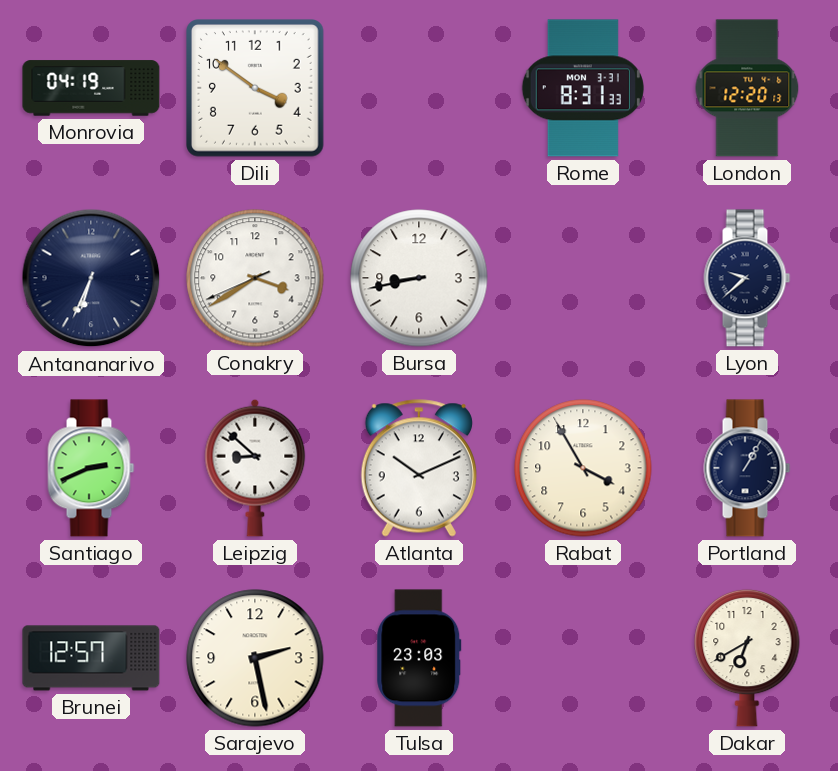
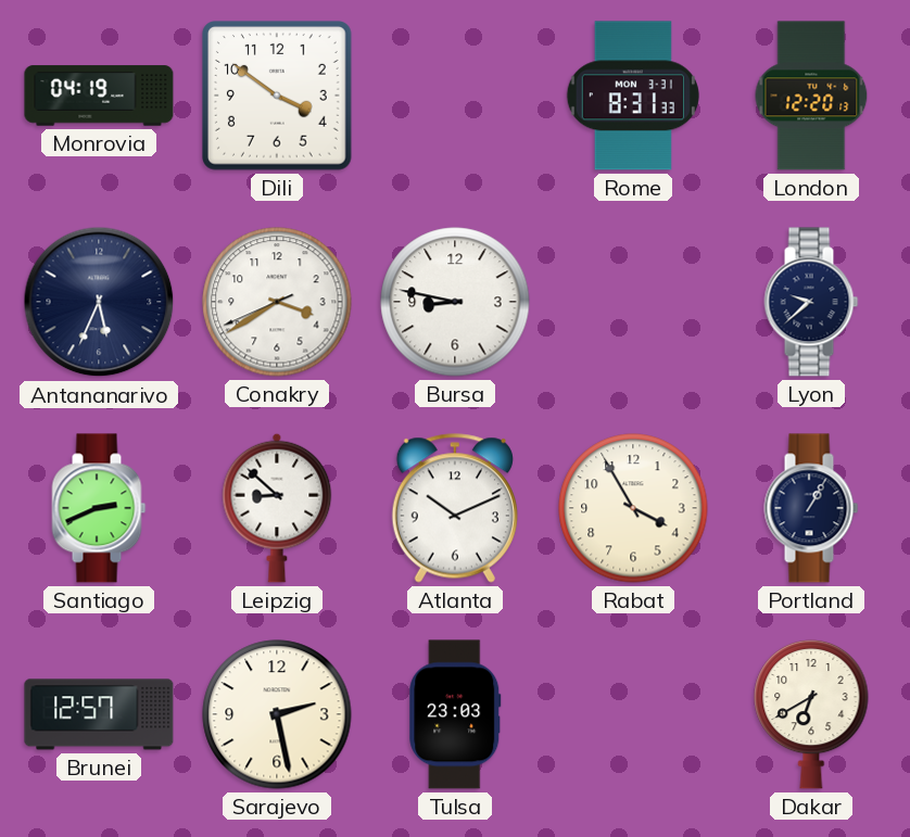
Antananarivo: 6:34 -> 5:34 (99, 302)
Bursa: 8:43 -> 8:47 (455, 302)
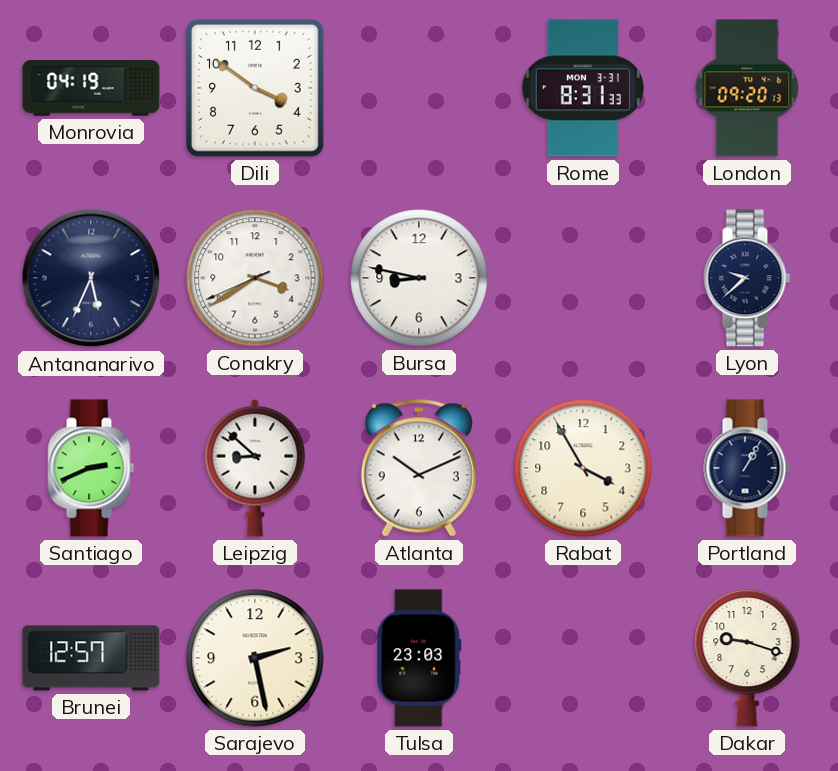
London: 12:20 -> 09:20 (747, 88)
Dakar: 6:40 -> 9:18 (747, 658)
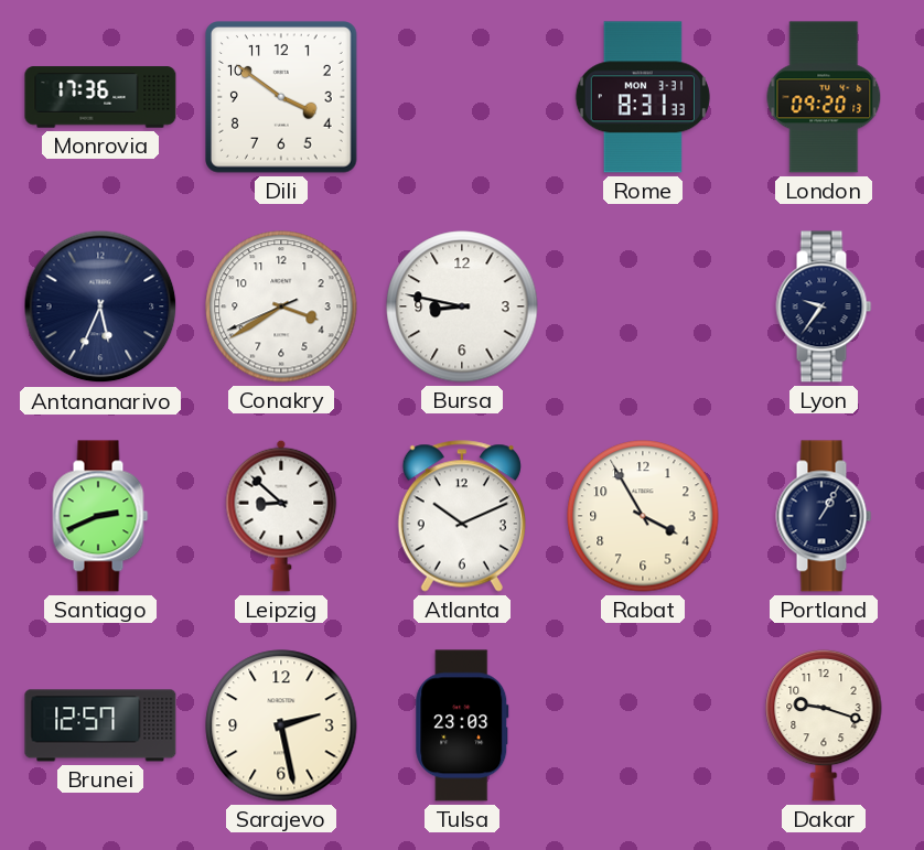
Monrovia: 04:19 -> 17:36 (100, 97)
Lyon: 9:38 -> 9:36 (824, 306)
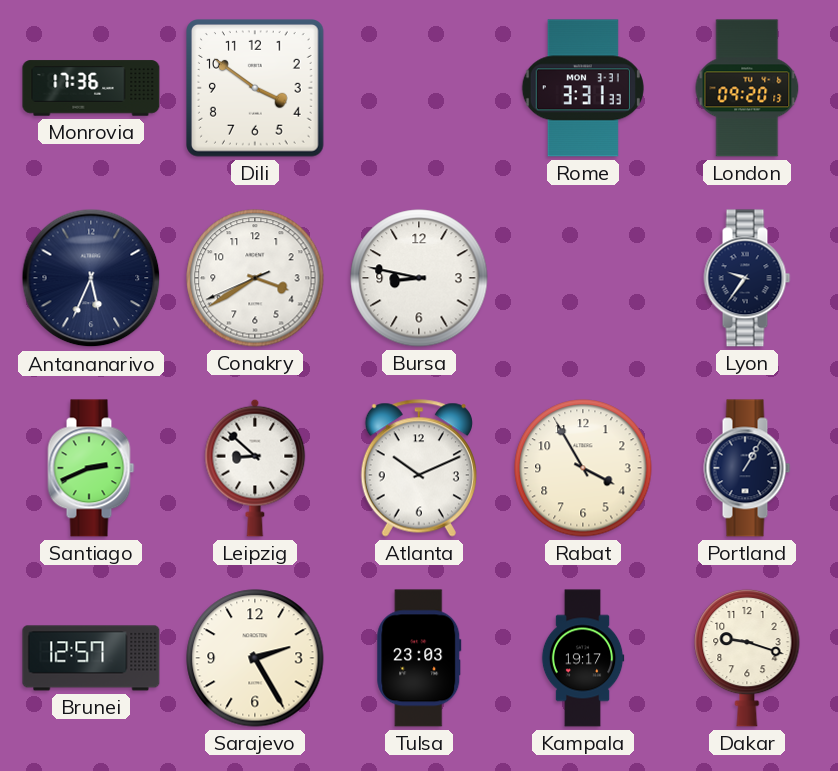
Rome: 8:31 -> 3:31 (583, 88)
Sarajevo: 2:28 -> 2:25 (255, 658)
Kampala: none -> 19:17 (583, 658)
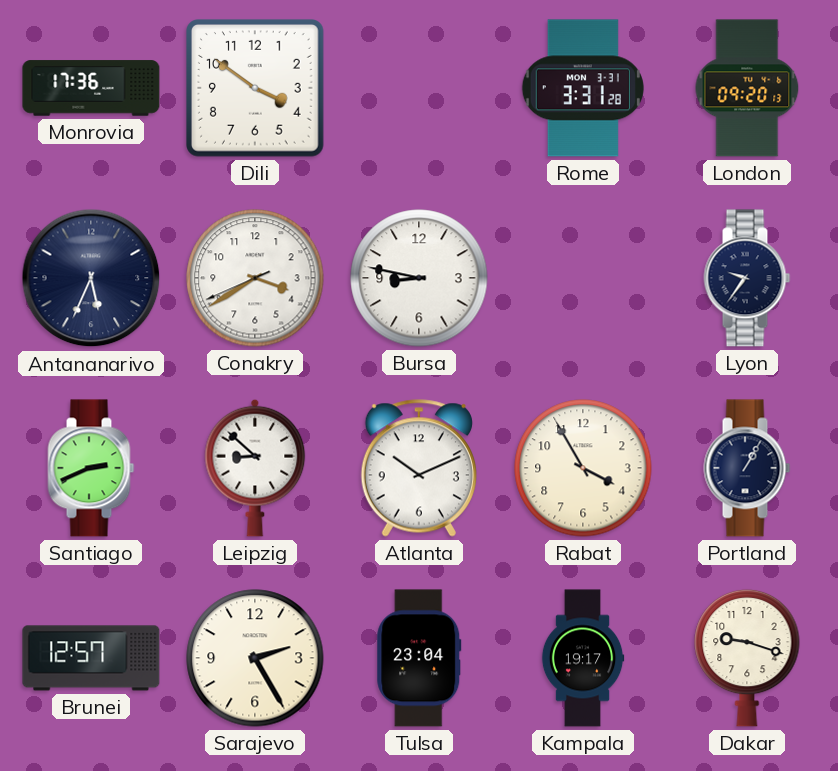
Rome: 3:31:33 -> 3:31:28 (583, 88)
Tulsa: 23:03 -> 23:04 (419, 658)
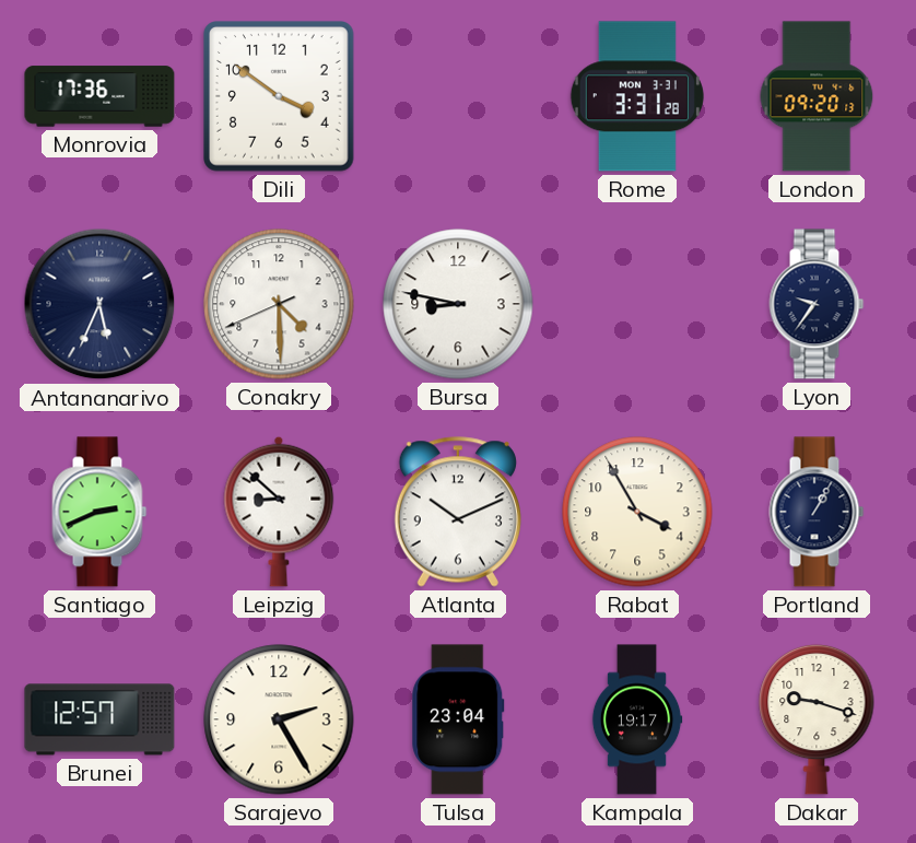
Conakry: 3:39 -> 4:29 (279, 304)
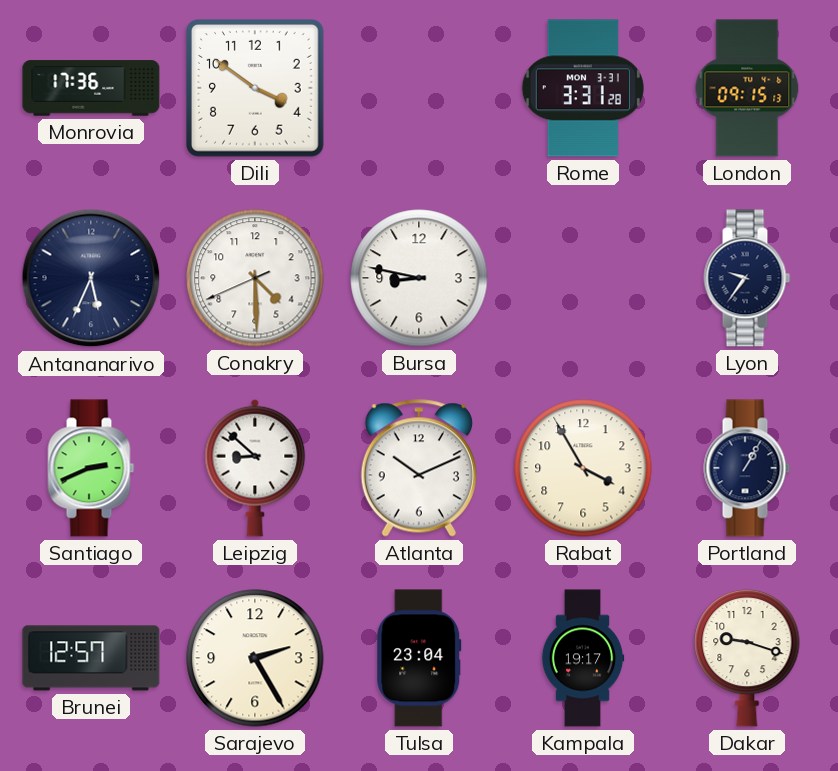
London: 09:20 -> 09:15 (747, 88)
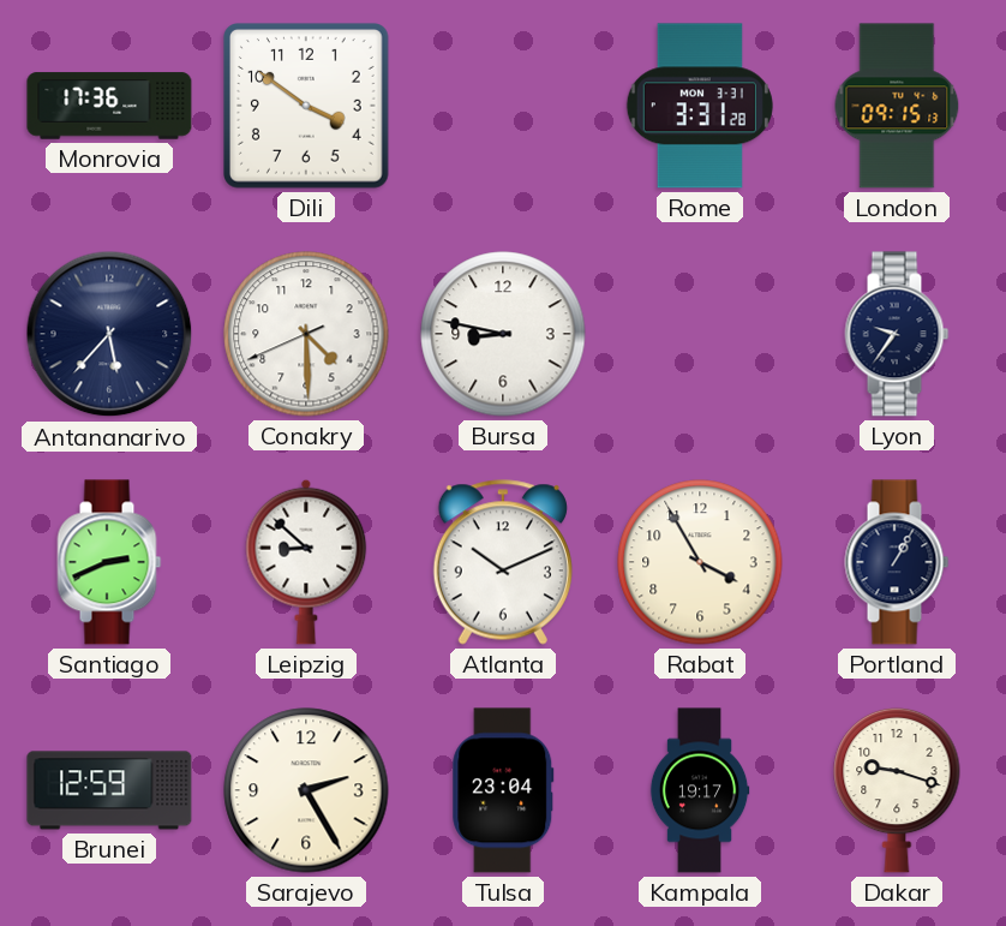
Antananarivo: 5:34 -> 5:37 (109, 334)
Brunei: 12:57 -> 12:59 (109, 790)
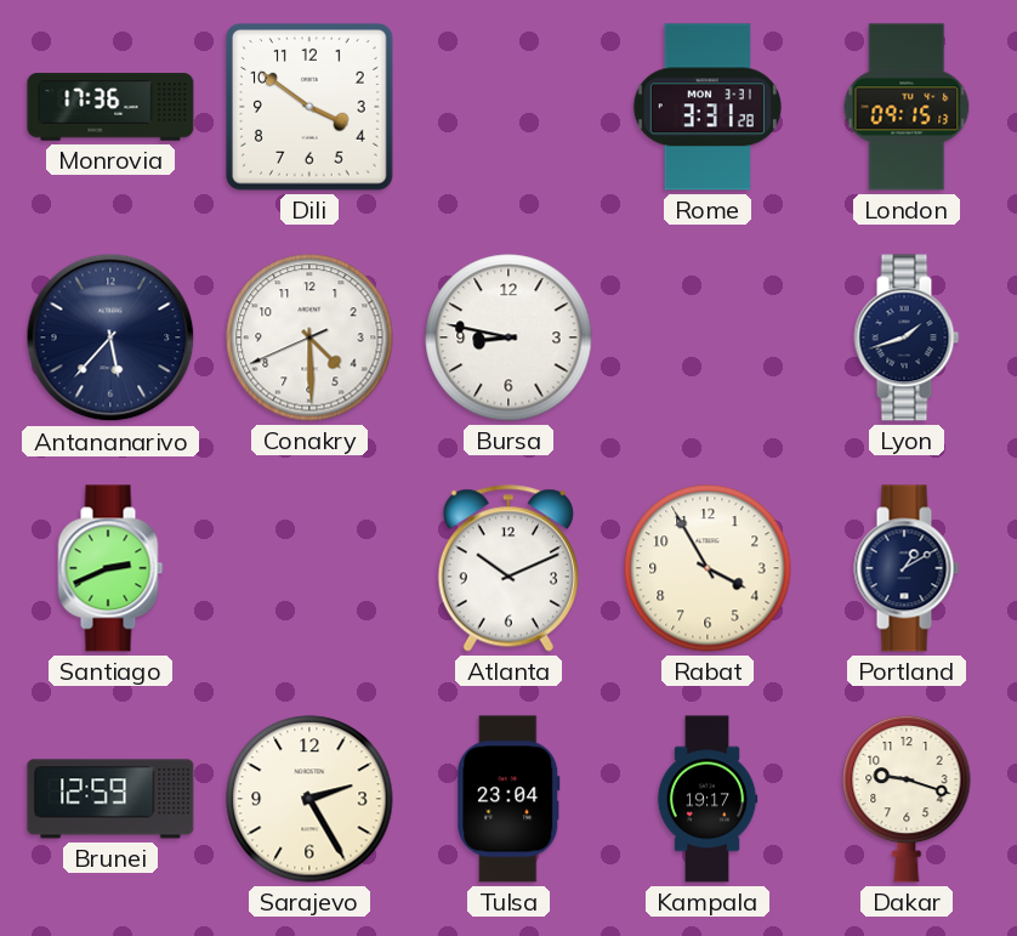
Lyon: 9:36 -> 1:42 (907, 337)
Leipzig: 8:52 -> none (306, 562)
Portland: 1:05 -> 1:10 (907, 568)
